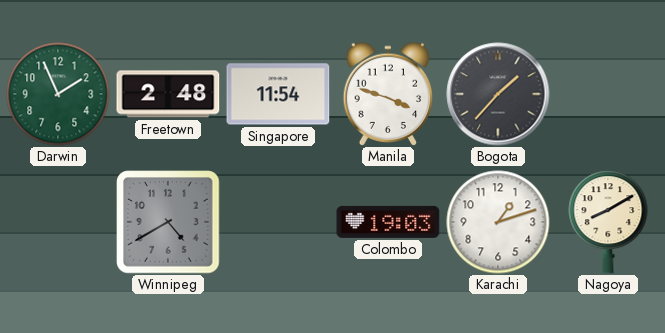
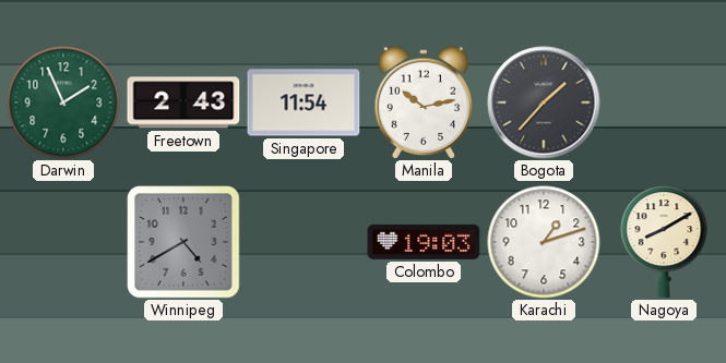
Freetown: 2:48 -> 2:43 (183, 102)
Manila: 3:48 -> 10:13 (424, 101)
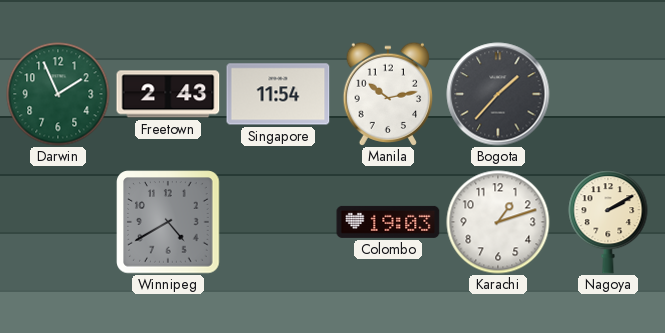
Nagoya: 8:10 -> 2:10 (608, 222)
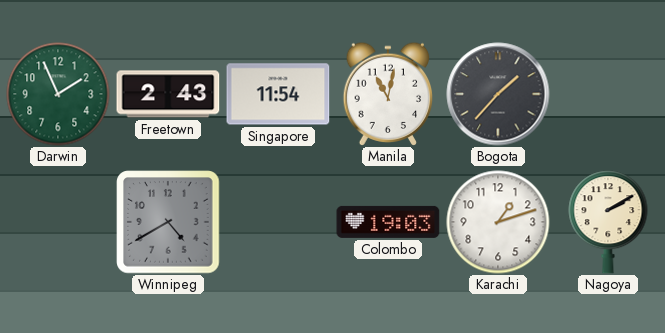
Manila: 10:13 -> 11:02 (388, 93)
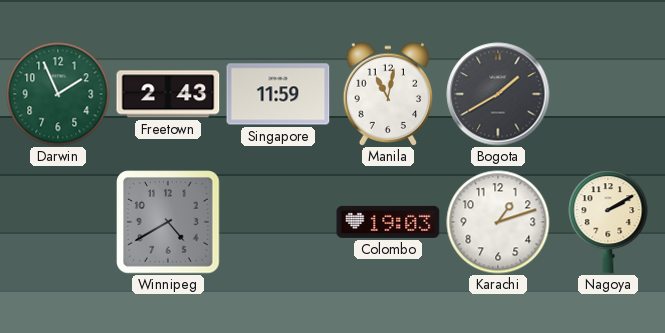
Singapore: 11:54 -> 11:59 (278, 94)
Bogota: 1:37 -> 1:40 (498, 94)
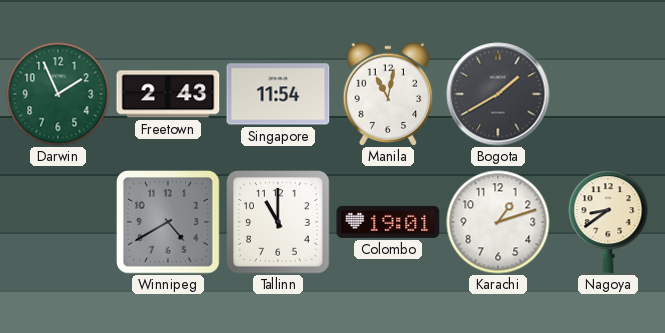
Singapore: 11:59 -> 11:54 (278, 94)
Tallinn: none -> 11:00 (278, 222)
Colombo: 19:03 -> 19:01 (388, 222)
Nagoya: 2:10 -> 8:39 (608, 222)
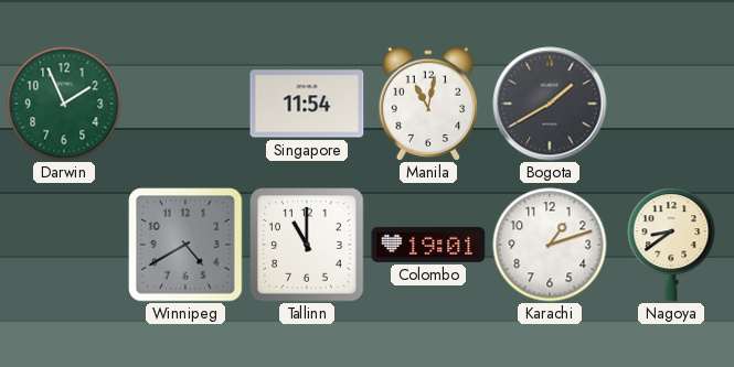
Freetown: 2:43 -> none (168, 94)
